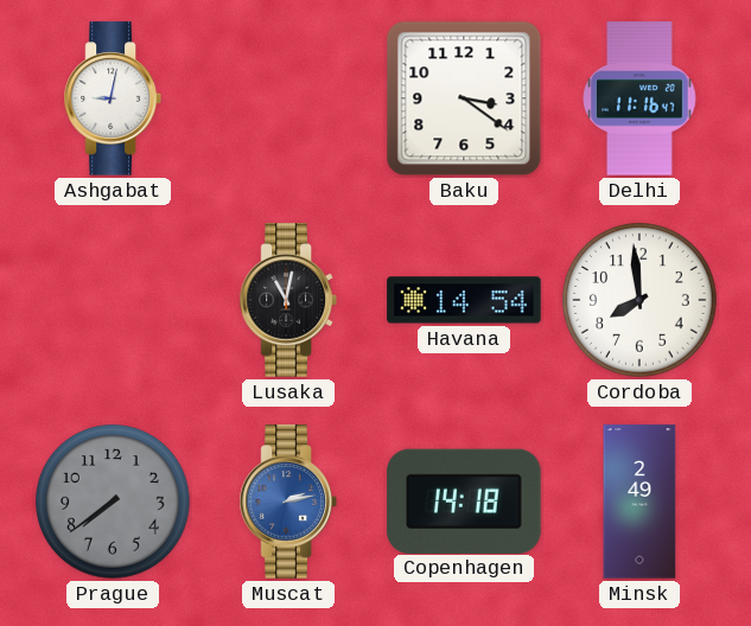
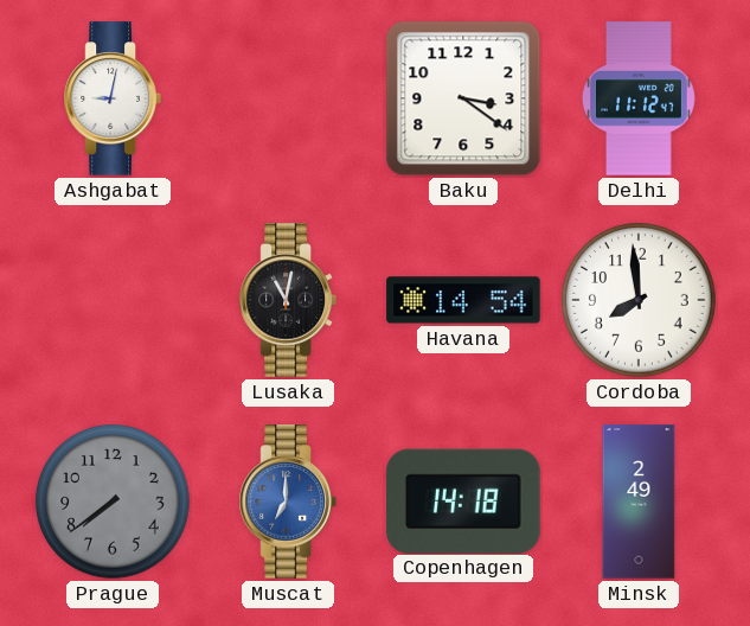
Delhi: 11:16 -> 11:12 (640, 98)
Muscat: 2:13 -> 7:00 (288, 502)
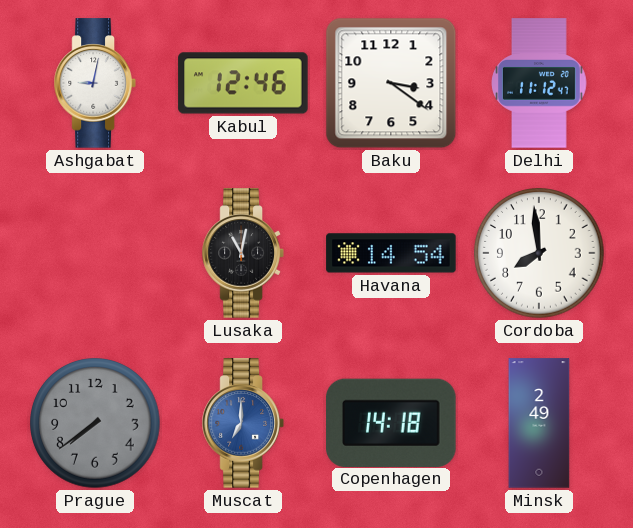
Kabul: none -> 12:46 (243, 83)
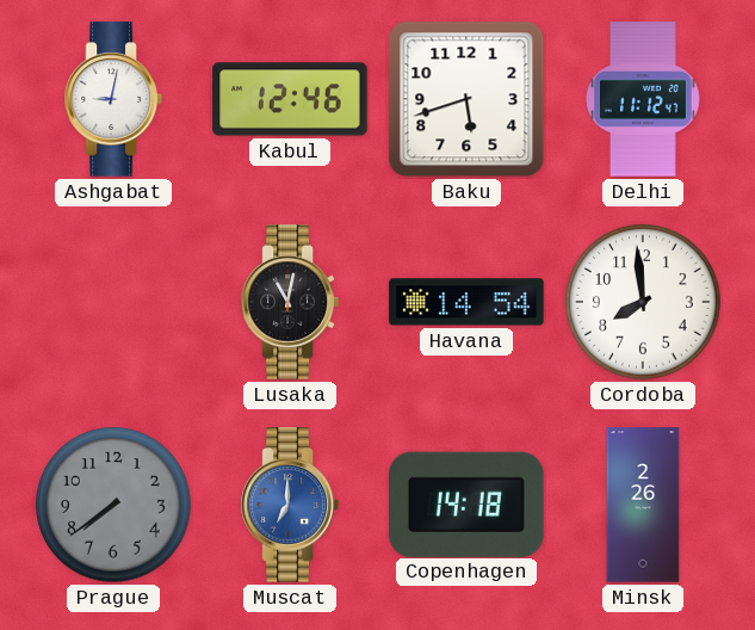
Baku: 3:21 -> 5:42 (466, 99)
Minsk: 2:49 -> 2:26 (643, 505)
